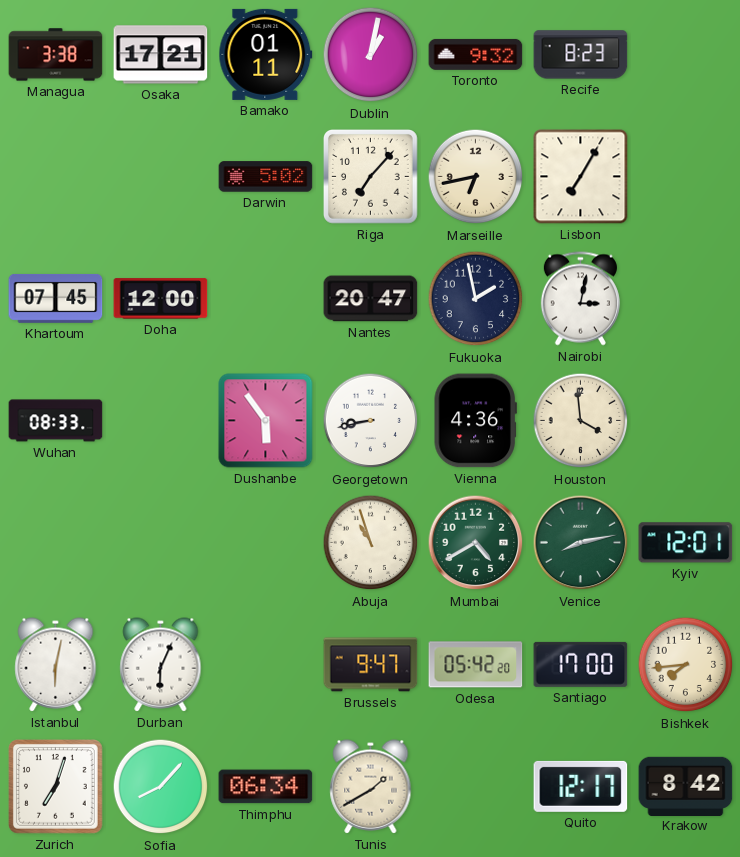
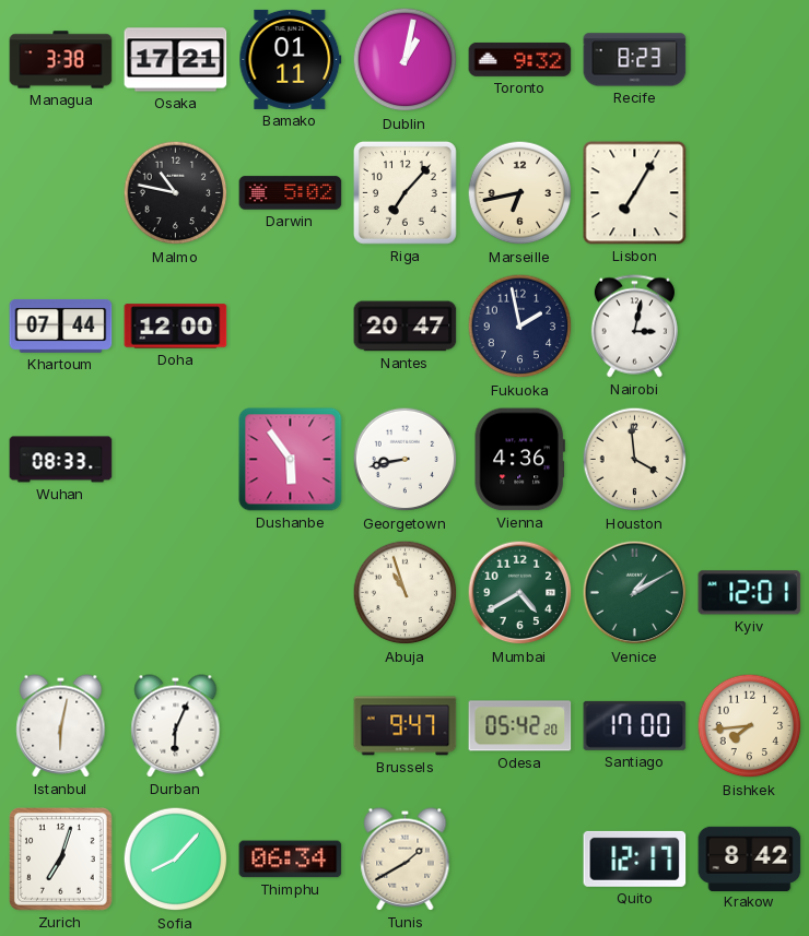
Malmo: none -> 10:47 (176, 193)
Khartoum: 07:45 -> 07:44 (61, 325)
Venice: 8:13 -> 1:10 (635, 593)
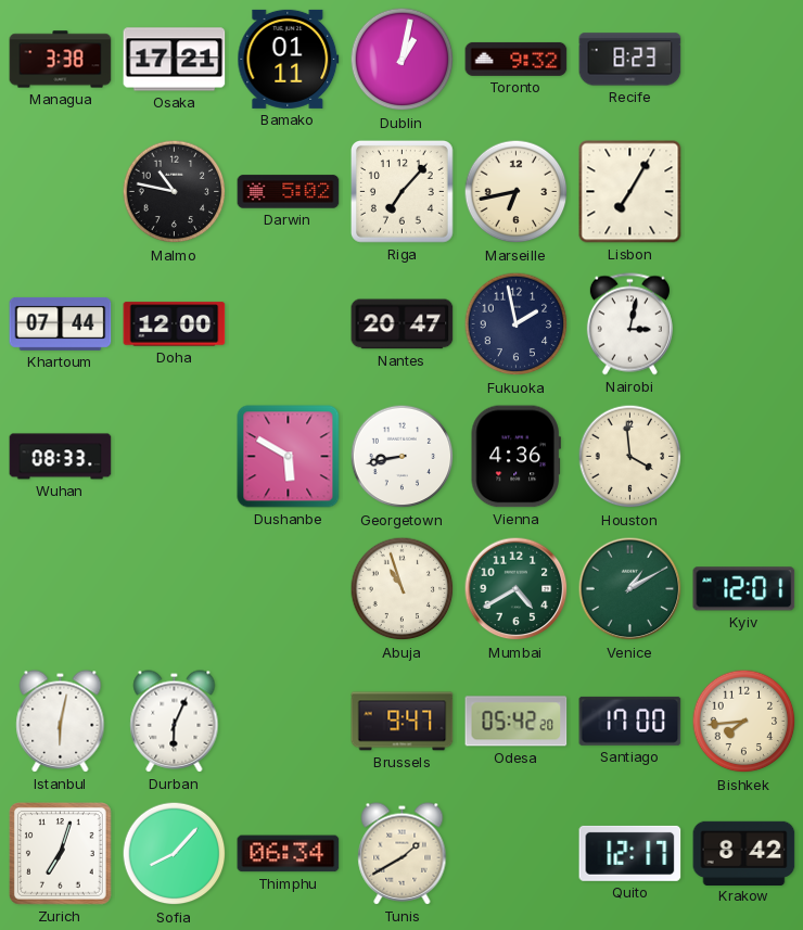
Dushanbe: 5:54 -> 5:50 (289, 457)
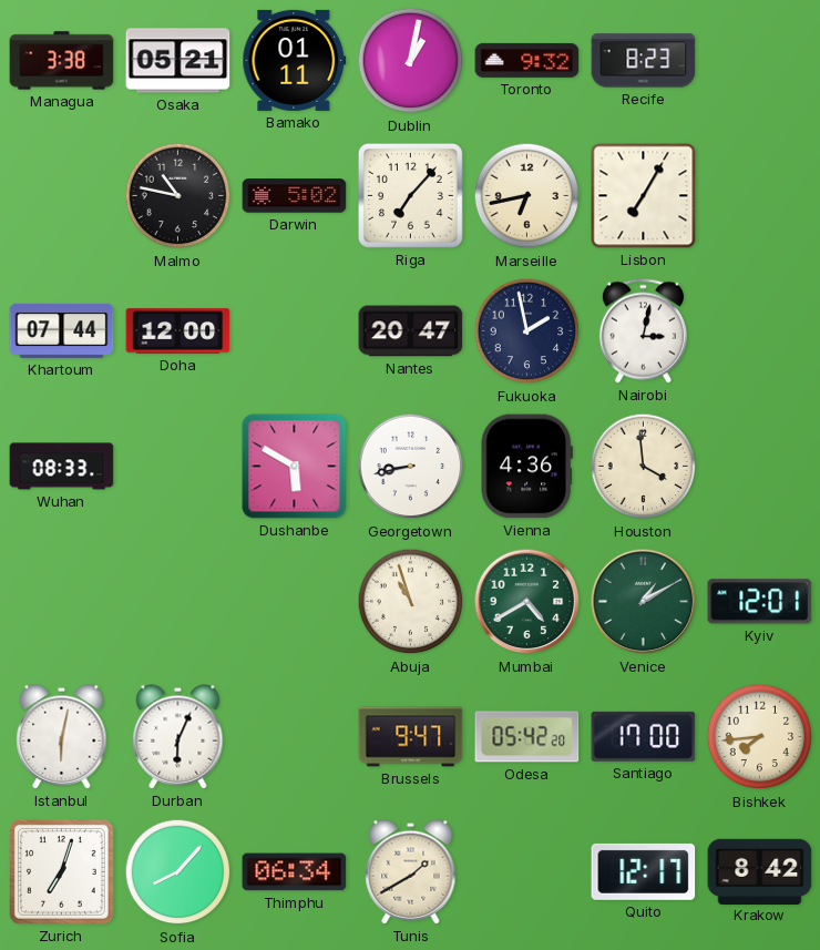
Osaka: 17:21 -> 05:21 (178, 61)
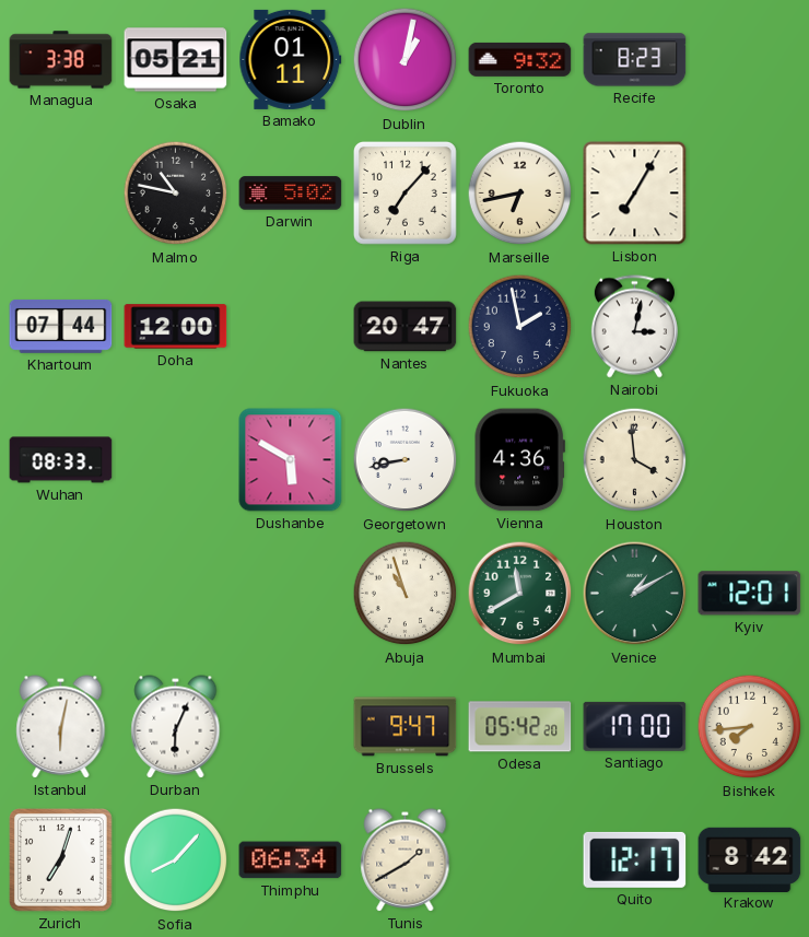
Mumbai: 4:40 -> 11:40 (520, 594)
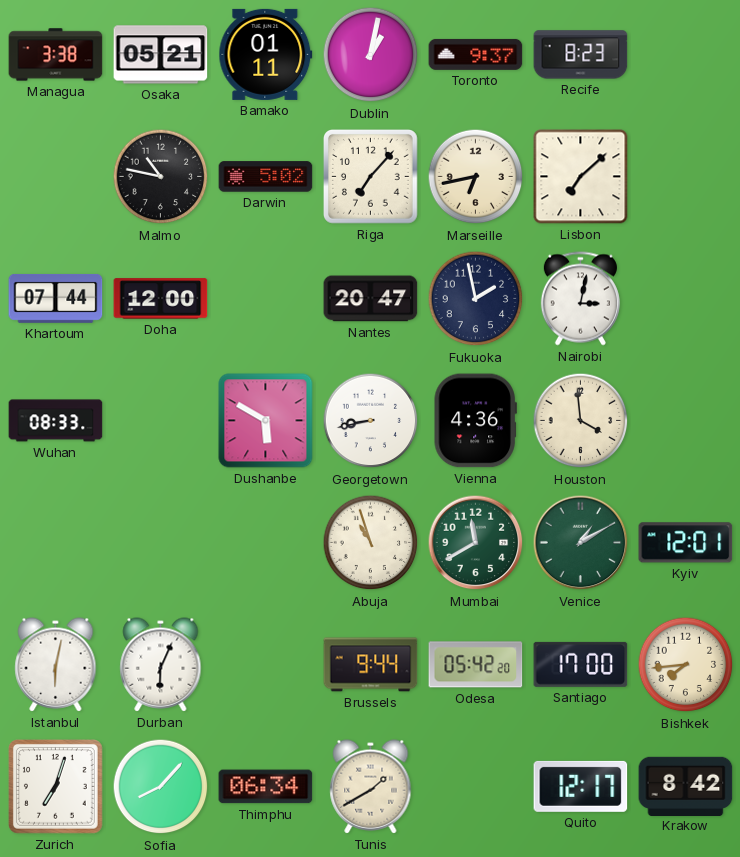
Toronto: 9:32 -> 9:37 (476, 54)
Lisbon: 7:05 -> 7:08 (581, 177)
Brussels: 9:47 -> 9:44 (371, 665)
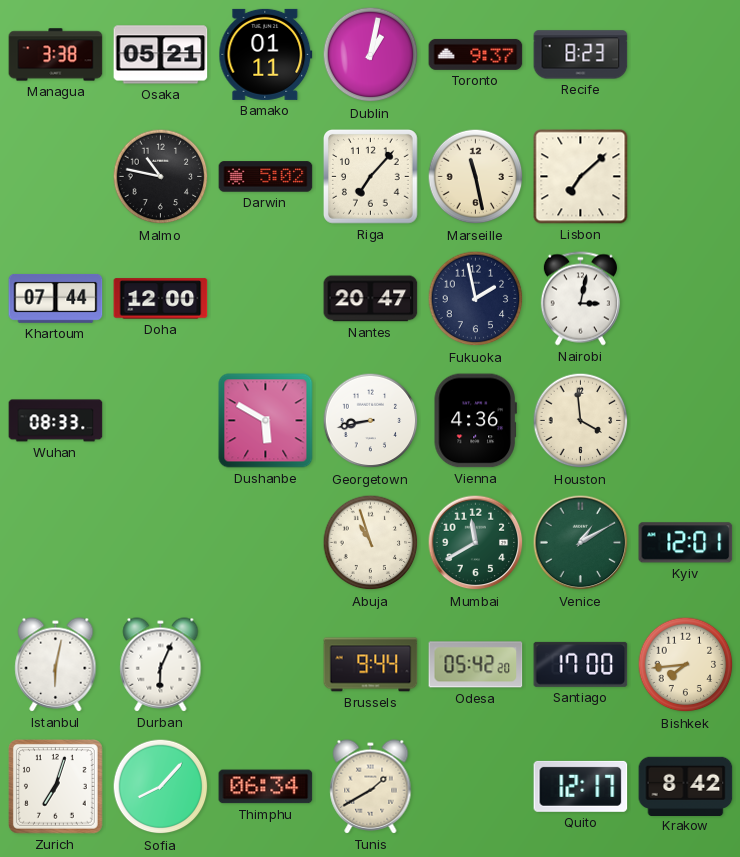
Marseille: 6:43 -> 11:28 (476, 177)
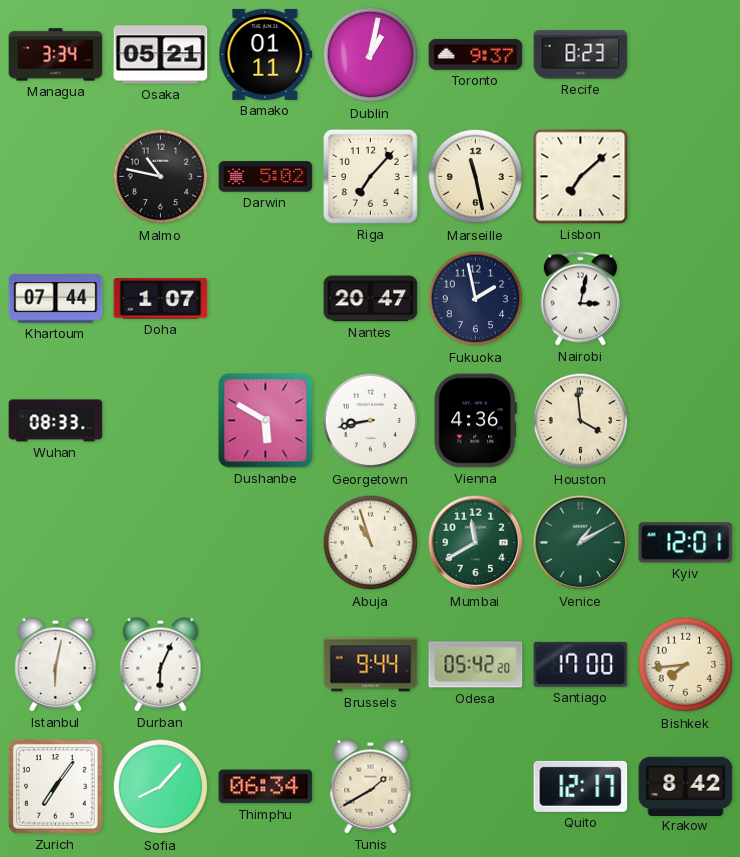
Managua: 3:38 -> 3:34 (56, 55)
Doha: 12:00 -> 1:07 (161, 299)
Zurich: 7:03 -> 7:06 (56, 787)
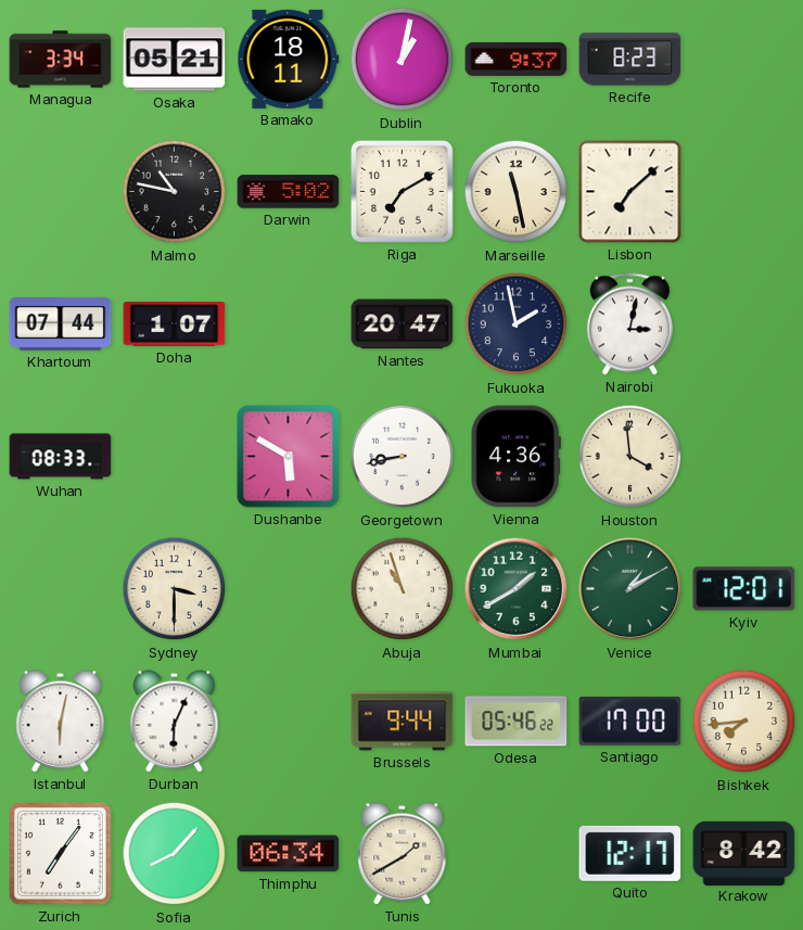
Bamako: 01:11 -> 18:11 (289, 59)
Riga: 7:07 -> 7:10 (403, 192)
Sydney: none -> 3:30 (175, 589)
Mumbai: 11:40 -> 1:40 (517, 589)
Odesa: 05:42 -> 05:46 (517, 722)
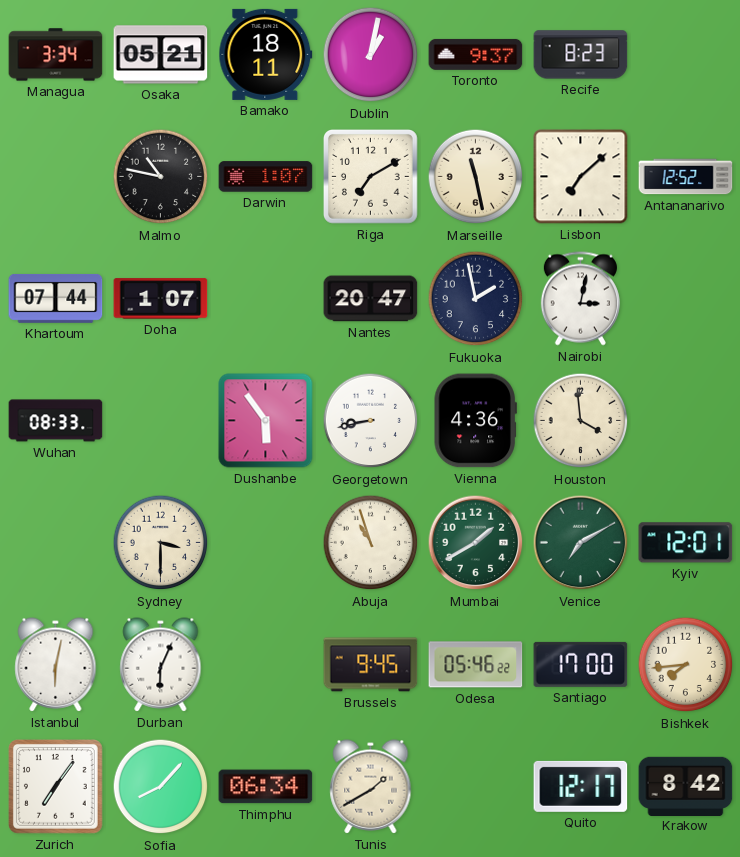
Darwin: 5:02 -> 1:07 (266, 177)
Antananarivo: none -> 12:52 (686, 177)
Dushanbe: 5:50 -> 5:54 (266, 421)
Venice: 1:10 -> 7:10 (581, 543)
Brussels: 9:44 -> 9:45 (371, 665)
